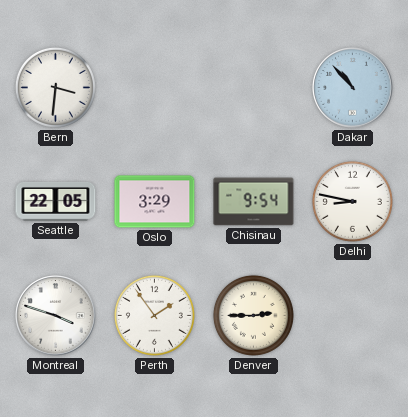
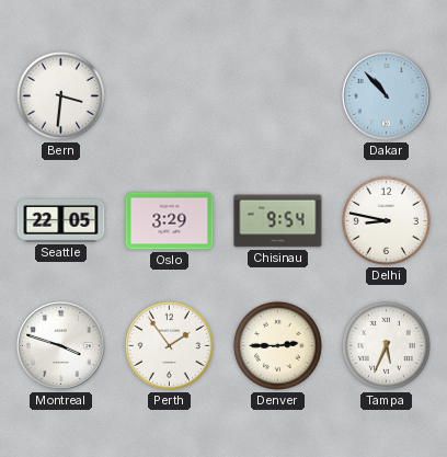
Tampa: none -> 5:34 (386, 345)
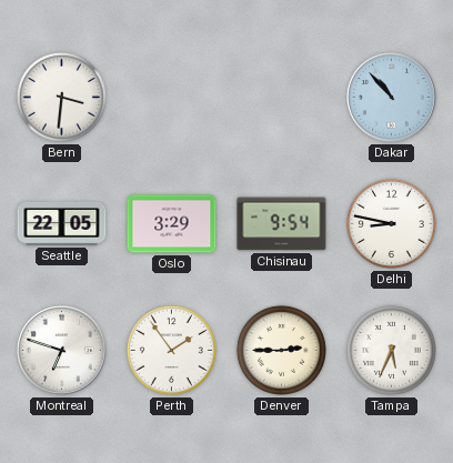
Montreal: 3:48 -> 6:48 (62, 351)
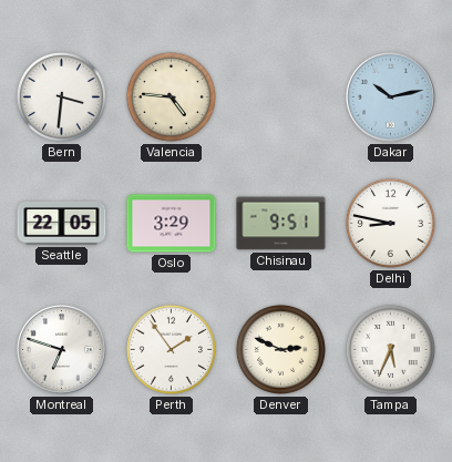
Valencia: none -> 4:46 (171, 96)
Dakar: 10:53 -> 10:13 (391, 97)
Chisinau: 9:54 -> 9:51 (281, 224)
Denver: 2:45 -> 2:49 (280, 349)
